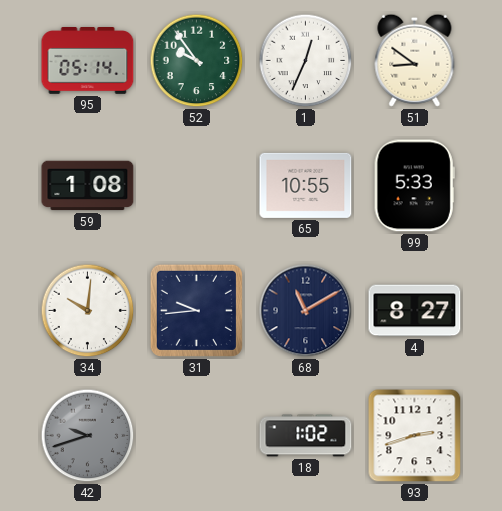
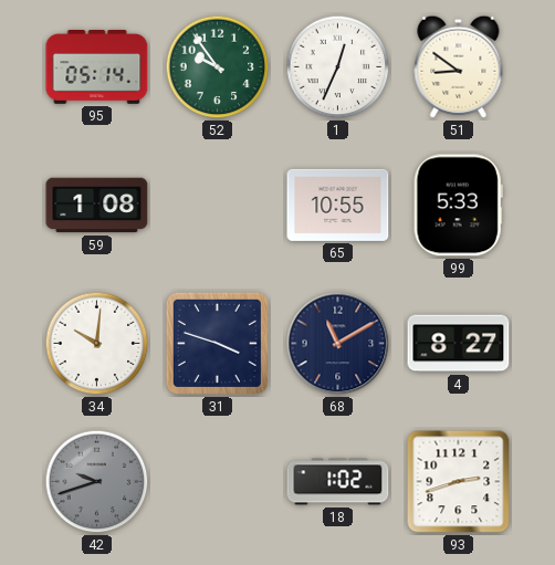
31: 9:44 -> 3:48 (217, 343)
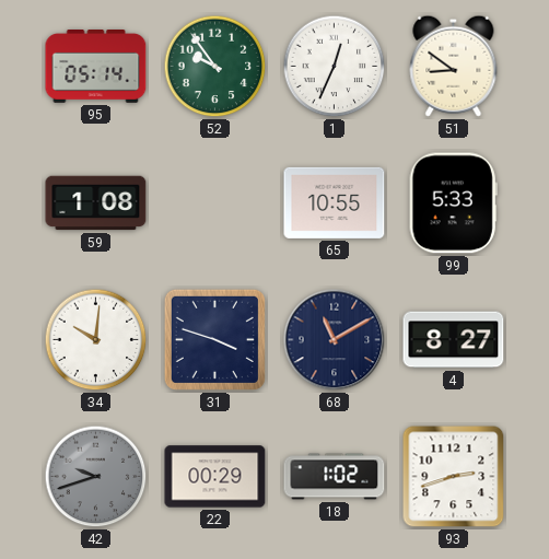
22: none -> 00:29 (215, 477)
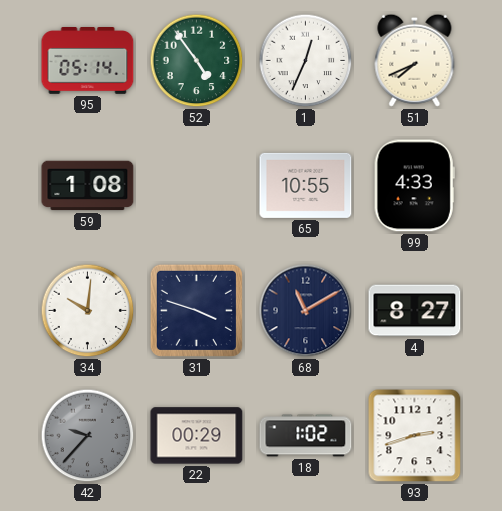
52: 9:54 -> 4:54 (197, 61)
51: 8:51 -> 7:41 (415, 60)
99: 5:33 -> 4:33 (414, 186)
42: 9:42 -> 9:37 (88, 436)
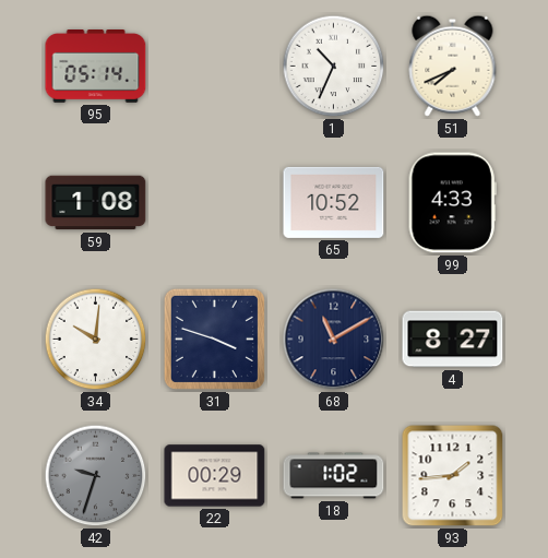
52: 4:54 -> none (197, 61)
1: 12:34 -> 10:34 (334, 67)
65: 10:55 -> 10:52 (334, 202)
42: 9:37 -> 9:33 (96, 476)
93: 2:42 -> 1:44 (453, 476)
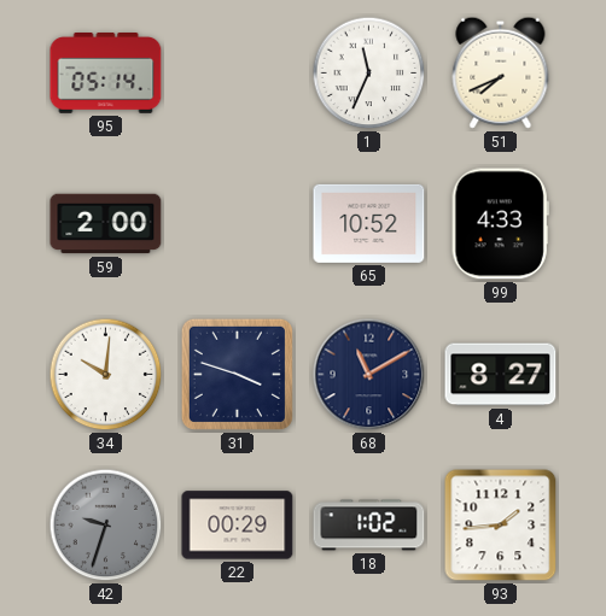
1: 10:34 -> 11:34 (369, 74)
59: 1:08 -> 2:00 (106, 224)
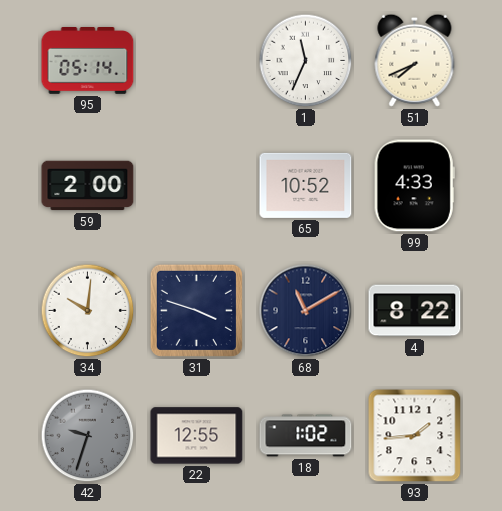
4: 8:27 -> 8:22 (415, 311)
22: 00:29 -> 12:55 (197, 436)
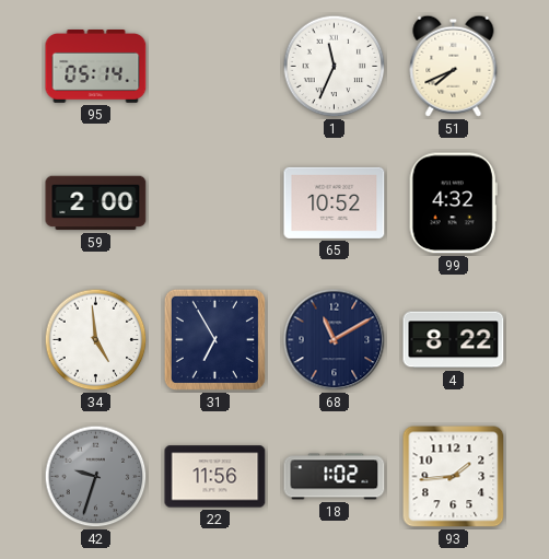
99: 4:33 -> 4:32 (453, 203)
34: 10:01 -> 4:59 (96, 340)
31: 3:48 -> 6:55 (214, 339)
22: 12:55 -> 11:56 (215, 477)
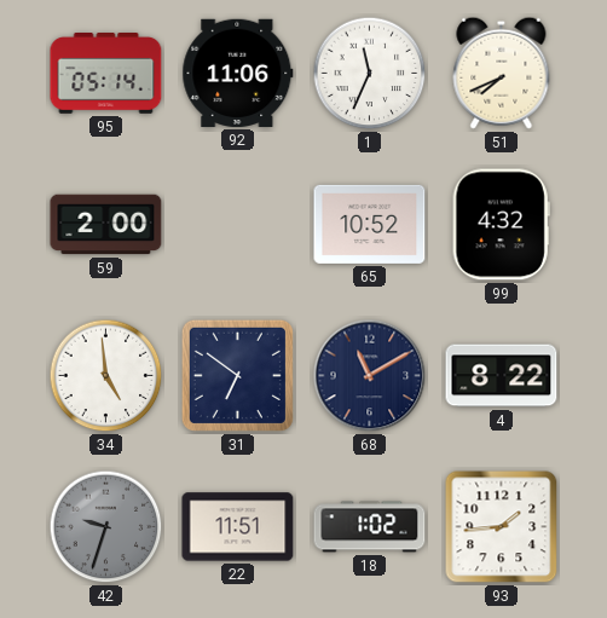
92: none -> 11:06 (238, 73)
31: 6:55 -> 6:51 (237, 375)
22: 11:56 -> 11:51 (238, 527)
